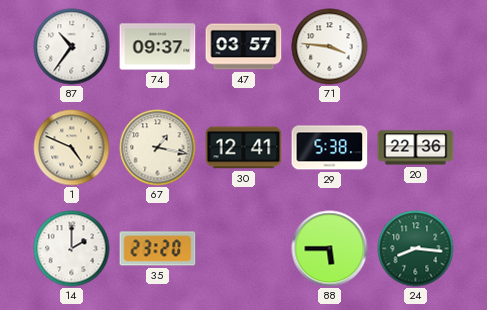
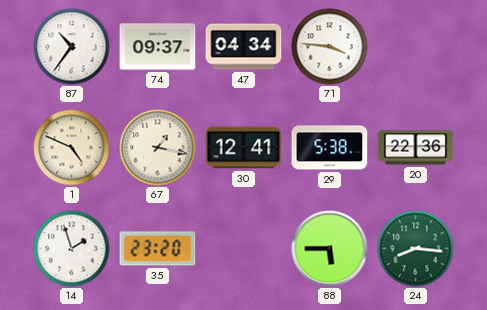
47: 03:57 -> 04:34 (244, 47)
14: 2:00 -> 1:57 (72, 249)
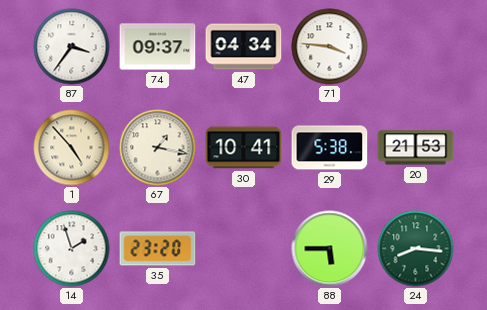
87: 10:36 -> 3:36 (72, 47)
1: 4:49 -> 4:53 (72, 148)
30: 12:41 -> 10:41 (244, 148)
20: 22:36 -> 21:53 (416, 148)
